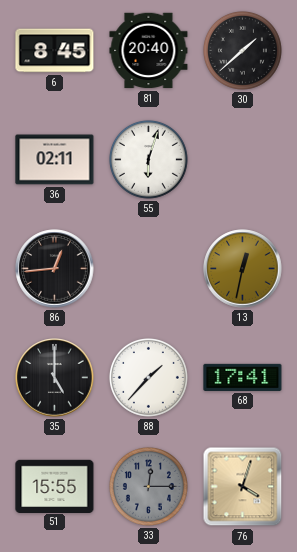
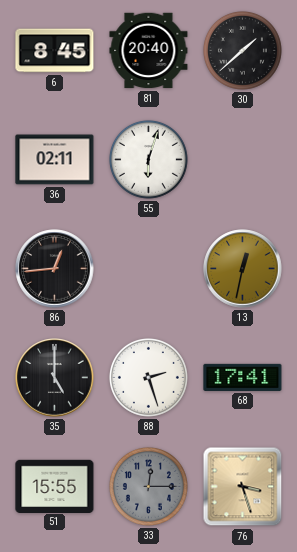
88: 1:37 -> 2:27 (148, 377)
76: 4:03 -> 3:27 (243, 487)
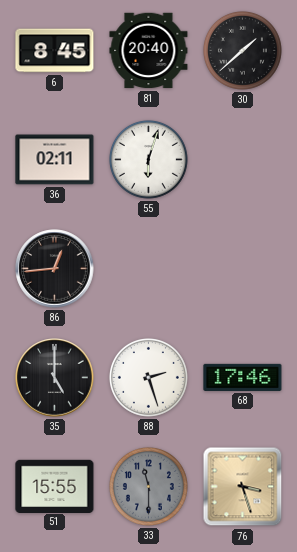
13: 12:32 -> none (243, 269)
68: 17:41 -> 17:46 (243, 377)
33: 12:15 -> 11:30 (148, 486)
